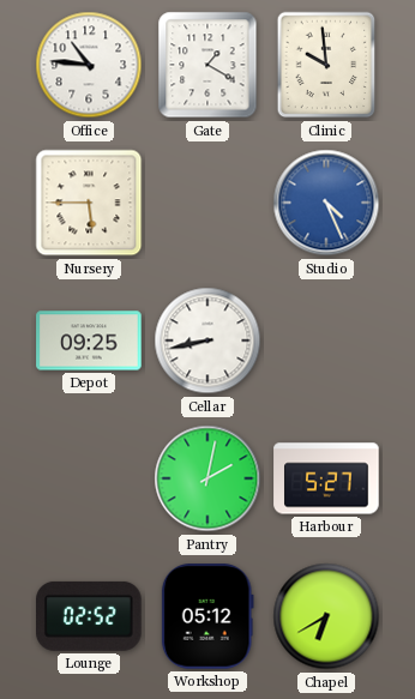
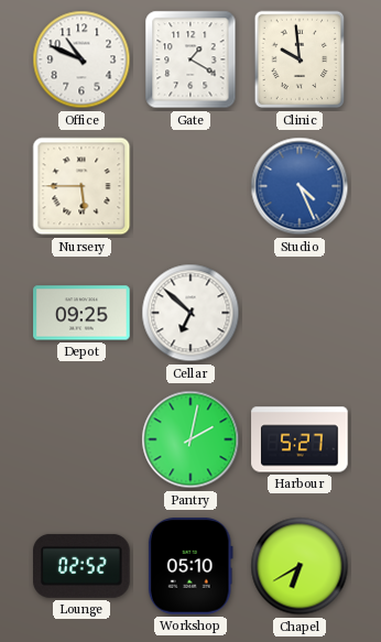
Office: 10:46 -> 10:49 (81, 59)
Cellar: 8:43 -> 6:52 (190, 313)
Workshop: 05:12 -> 05:10 (190, 566)
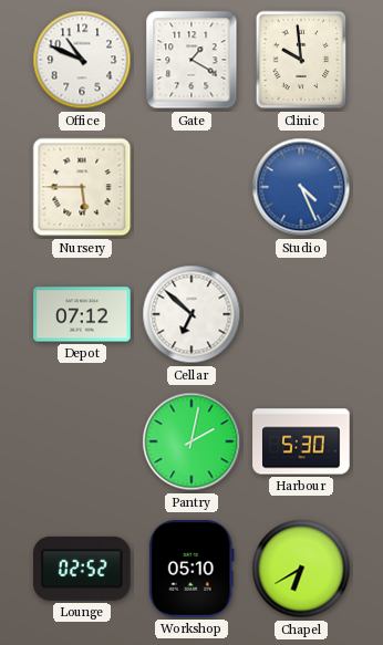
Depot: 09:25 -> 07:12 (82, 314)
Harbour: 5:27 -> 5:30 (301, 441)
